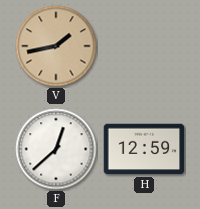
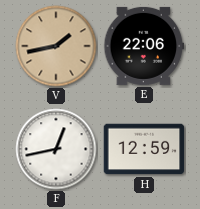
E: none -> 22:06 (144, 46)
F: 12:38 -> 12:43 (56, 149)
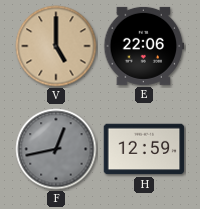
V: 1:43 -> 5:00 (56, 46)
F dial: white -> grey (56, 149)
